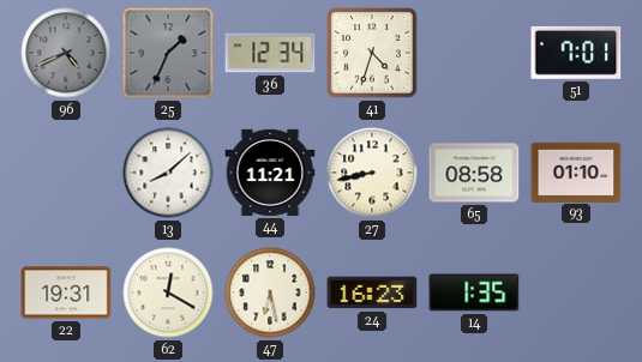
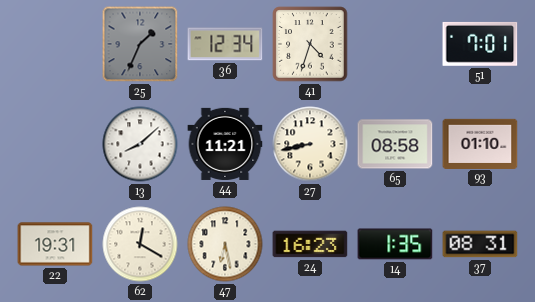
96: 4:41 -> none (66, 53)
37: none -> 08:31 (480, 244)
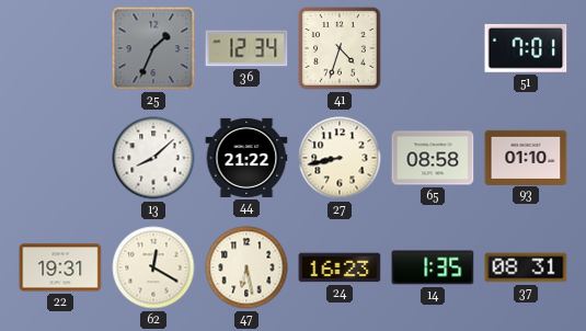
44: 11:21 -> 21:22 (246, 158)
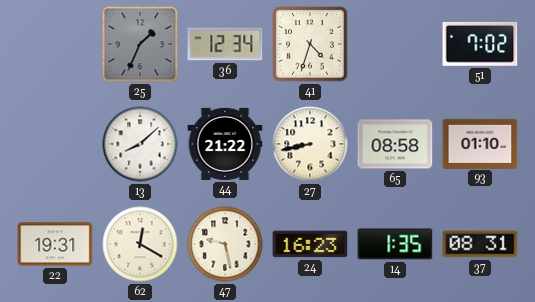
51: 7:01 -> 7:02 (480, 44)
47: 6:28 -> 9:28 (225, 244)
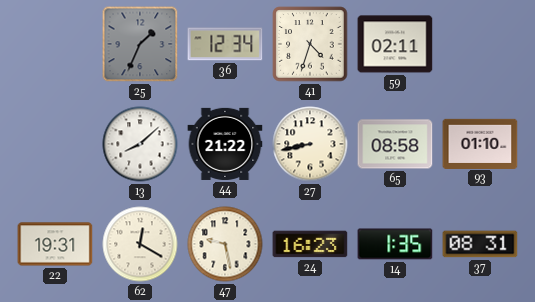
59: none -> 02:11 (395, 44)
51: 7:02 -> none (480, 44)
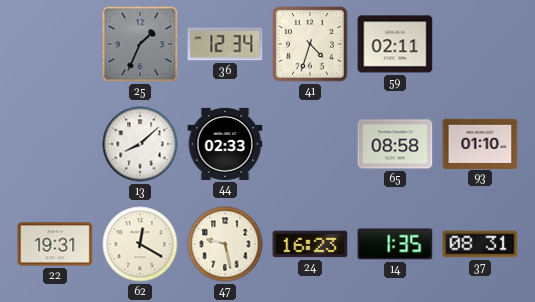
44: 21:22 -> 02:33 (225, 144)
27: 8:43 -> none (310, 144)
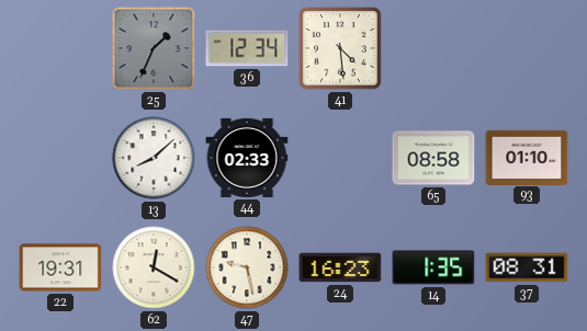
41: 4:33 -> 4:29 (340, 48)
59: 02:11 -> none (395, 44)
